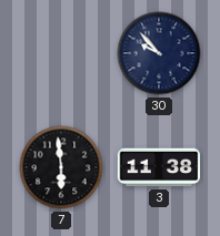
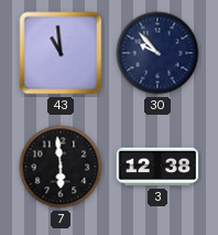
43: none -> 10:59 (61, 53)
3: 11:38 -> 12:38 (157, 167)
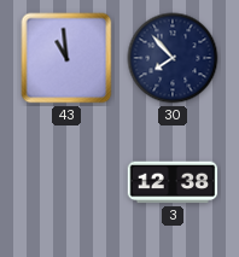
30: 9:53 -> 7:53 (173, 58)
7: 5:59 -> none (61, 167)
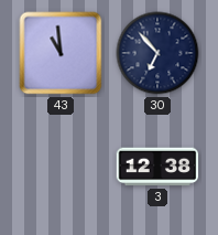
30: 7:53 -> 6:53 (157, 53)
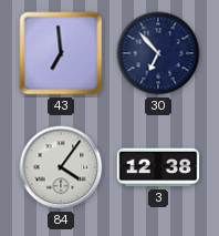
43: 10:59 -> 6:59 (61, 53)
84: none -> 4:06 (61, 167)
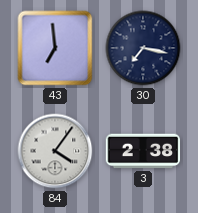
30: 6:53 -> 7:17 (143, 48)
3: 12:38 -> 2:38 (143, 151)
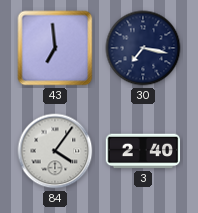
3: 2:38 -> 2:40 (143, 151)
